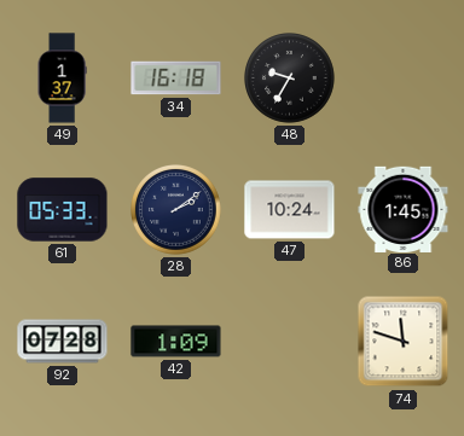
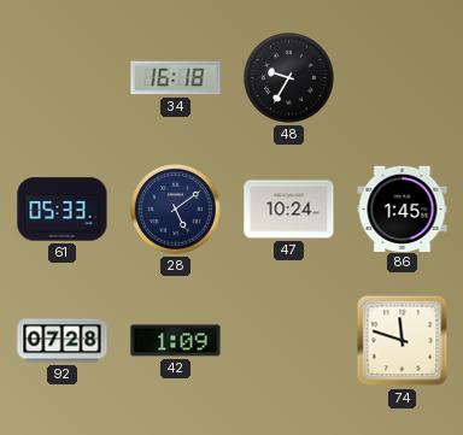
49: 1:37 -> none (62, 79)
28: 2:09 -> 5:09 (176, 210)
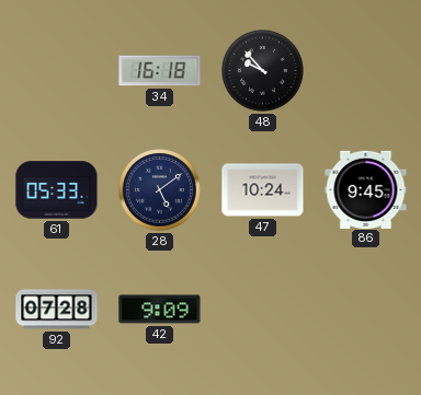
48: 9:35 -> 9:53 (263, 71)
86: 1:45 -> 9:45 (366, 189)
42: 1:09 -> 9:09 (160, 310)
74: 11:48 -> none (403, 341)
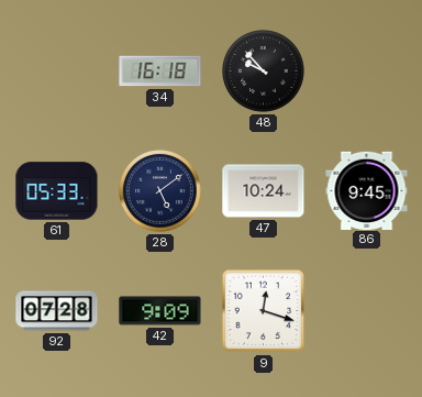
9: none -> 12:18 (264, 311)
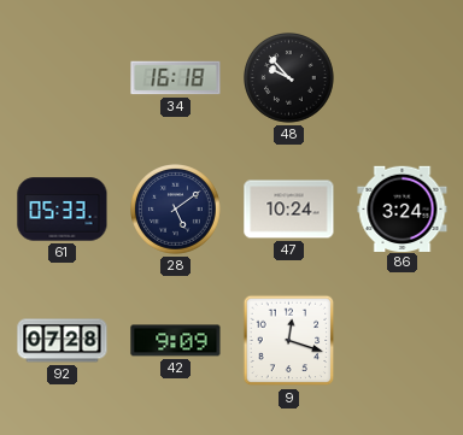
86: 9:45 -> 3:24 (403, 208)
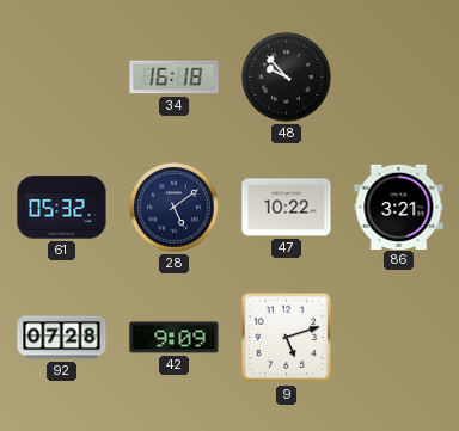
61: 05:33 -> 05:32 (62, 208)
47: 10:24 -> 10:22 (287, 208)
86: 3:24 -> 3:21 (399, 207)
9: 12:18 -> 5:12 (287, 338)
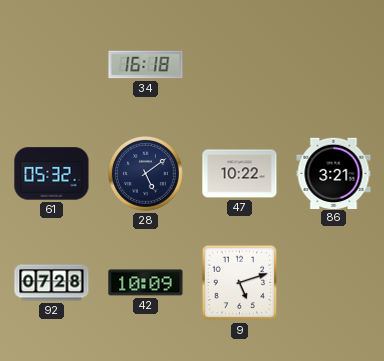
48: 9:53 -> none (287, 78)
42: 9:09 -> 10:09 (146, 283)
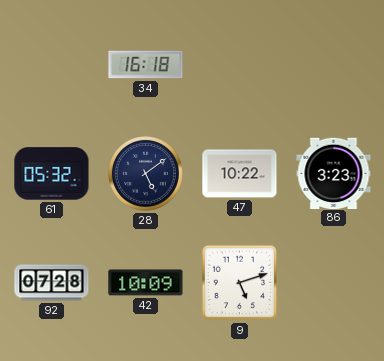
86: 3:21 -> 3:23 (334, 173)
